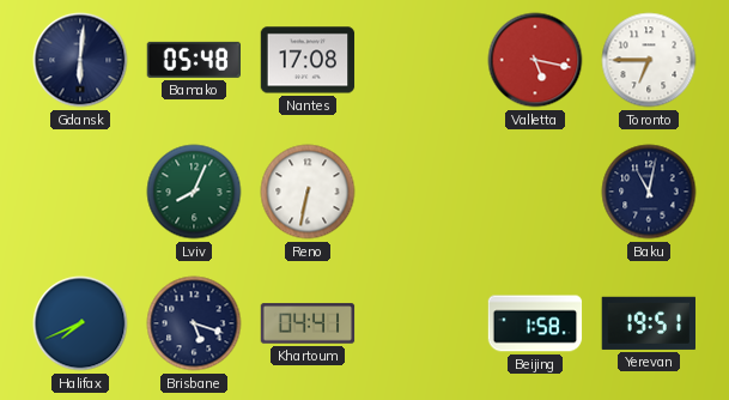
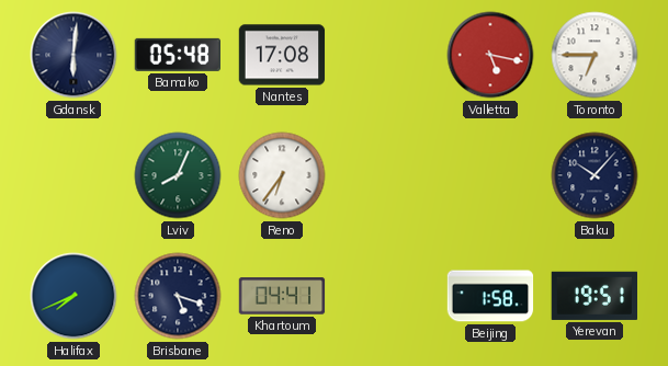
Reno: 6:32 -> 6:36 (282, 175)
Baku: 11:02 -> 10:07 (595, 175)
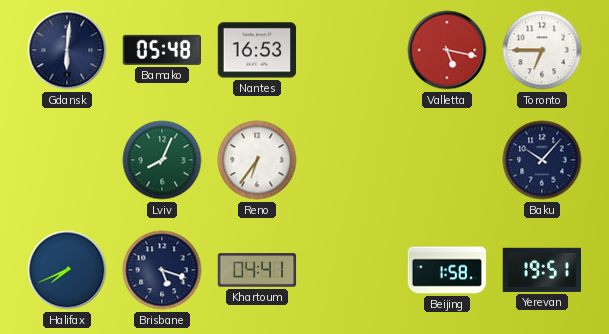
Nantes: 17:08 -> 16:53 (257, 50)
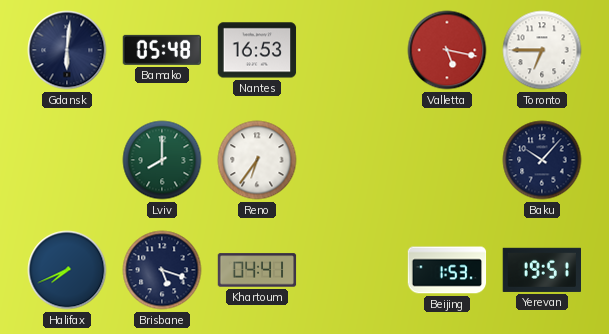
Lviv: 8:04 -> 8:00 (162, 160)
Beijing: 1:58 -> 1:53 (447, 270)
